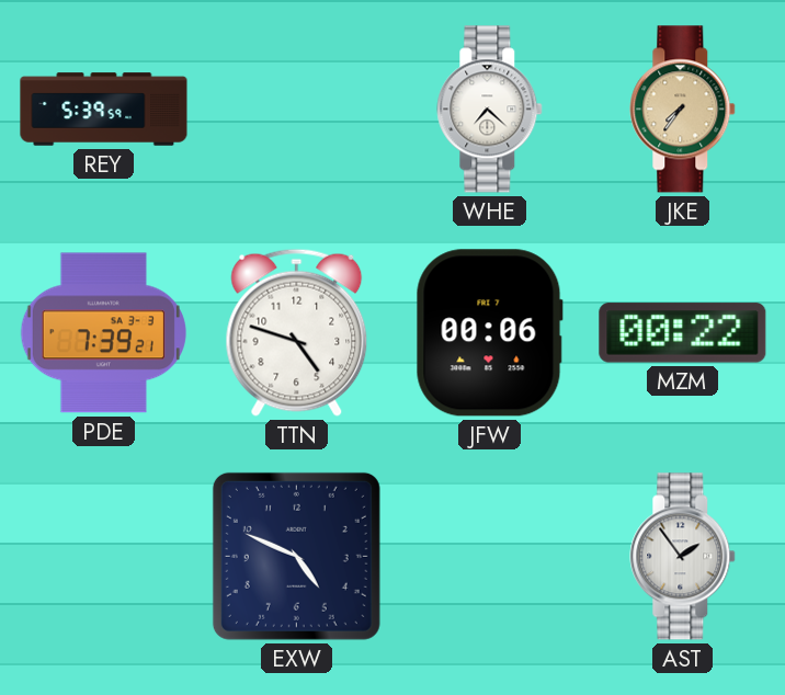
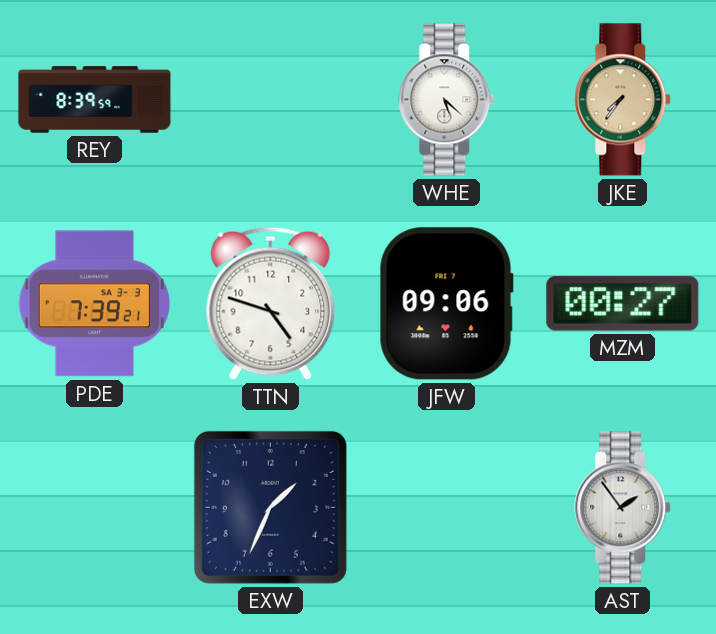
REY: 5:39 -> 8:39 (95, 100)
WHE: 7:22 -> 5:22 (447, 100)
JFW: 00:06 -> 09:06 (446, 304)
MZM: 00:22 -> 00:27 (623, 304)
EXW: 4:49 -> 1:34 (270, 507)
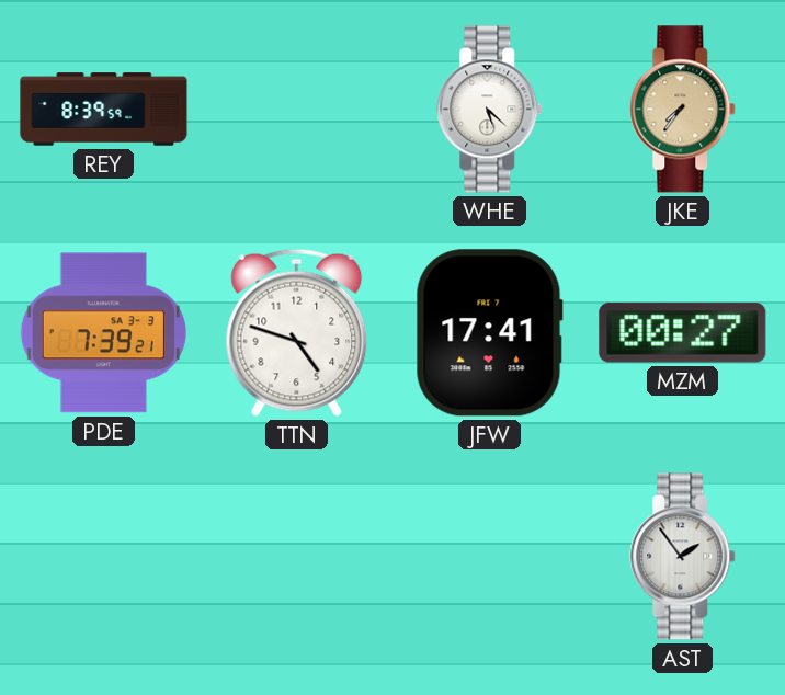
JFW: 09:06 -> 17:41 (489, 333)
EXW: 1:34 -> none (270, 507)
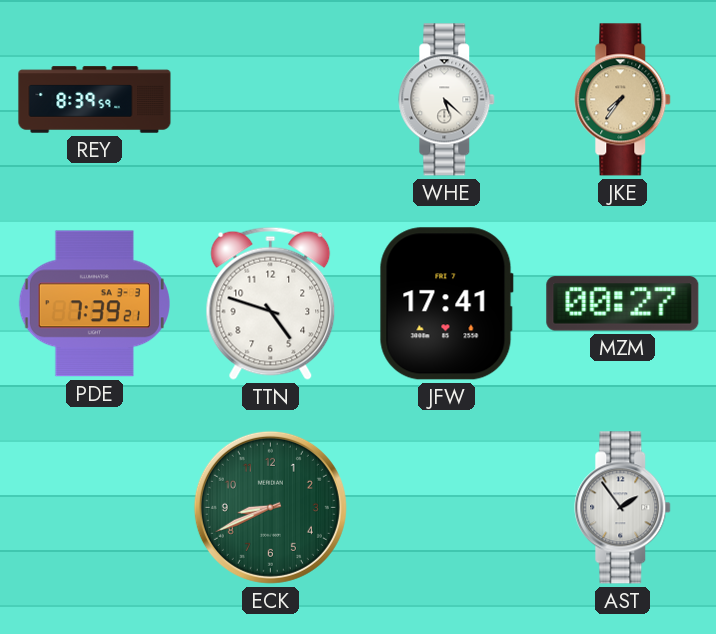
ECK: none -> 8:41 (270, 507)
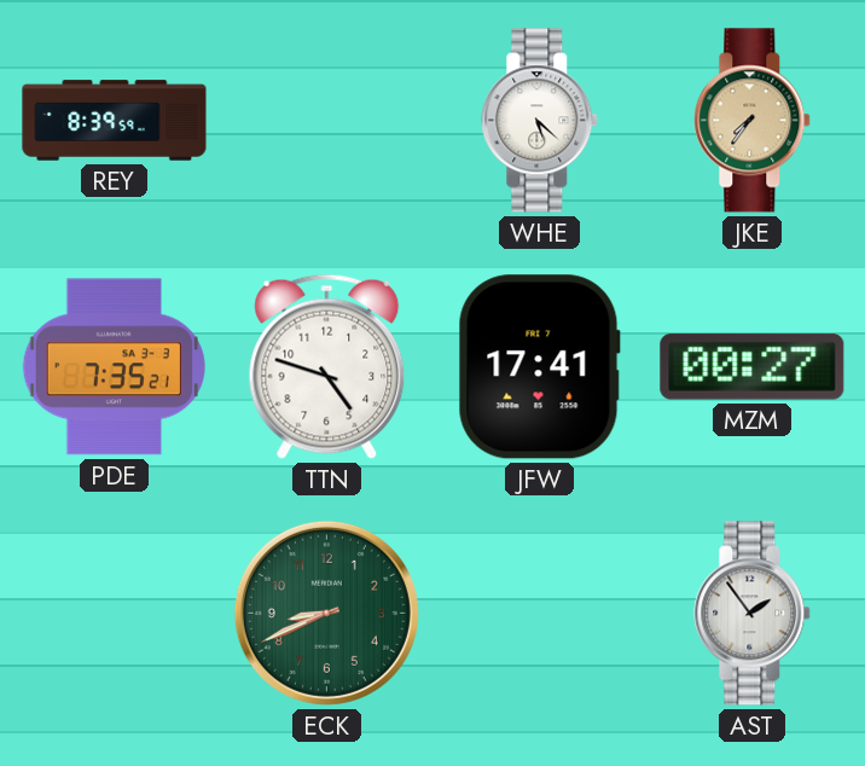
PDE: 7:39 -> 7:35 (114, 367)
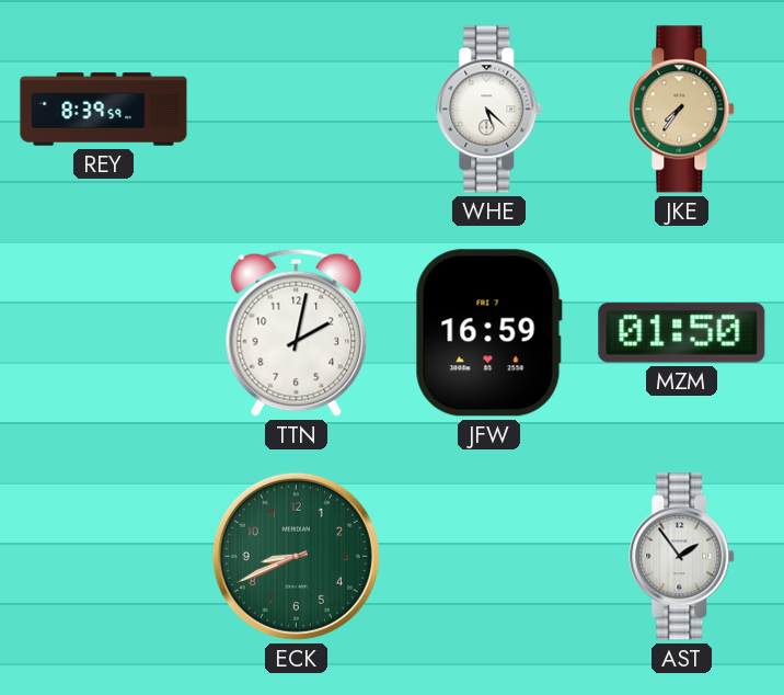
PDE: 7:35 -> none (114, 367)
TTN: 4:48 -> 2:02 (297, 332)
JFW: 17:41 -> 16:59 (488, 333)
MZM: 00:27 -> 01:50 (682, 333)
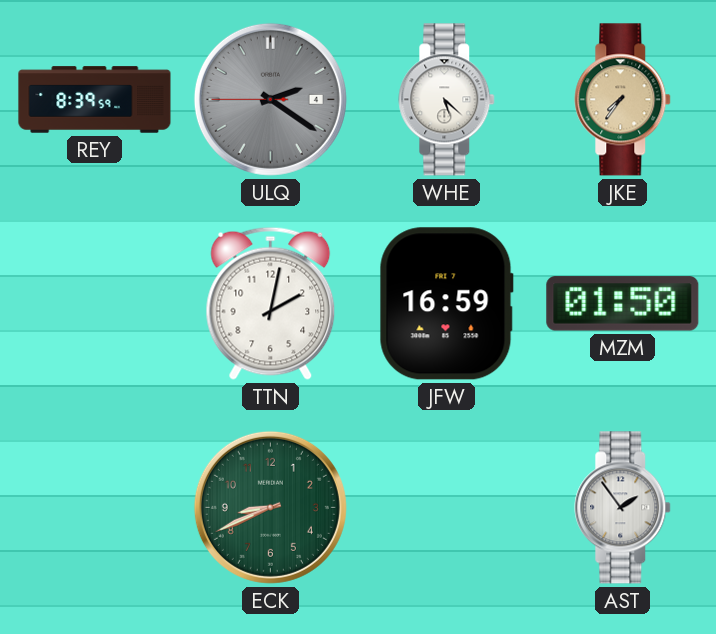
ULQ: none -> 2:20 (270, 99)
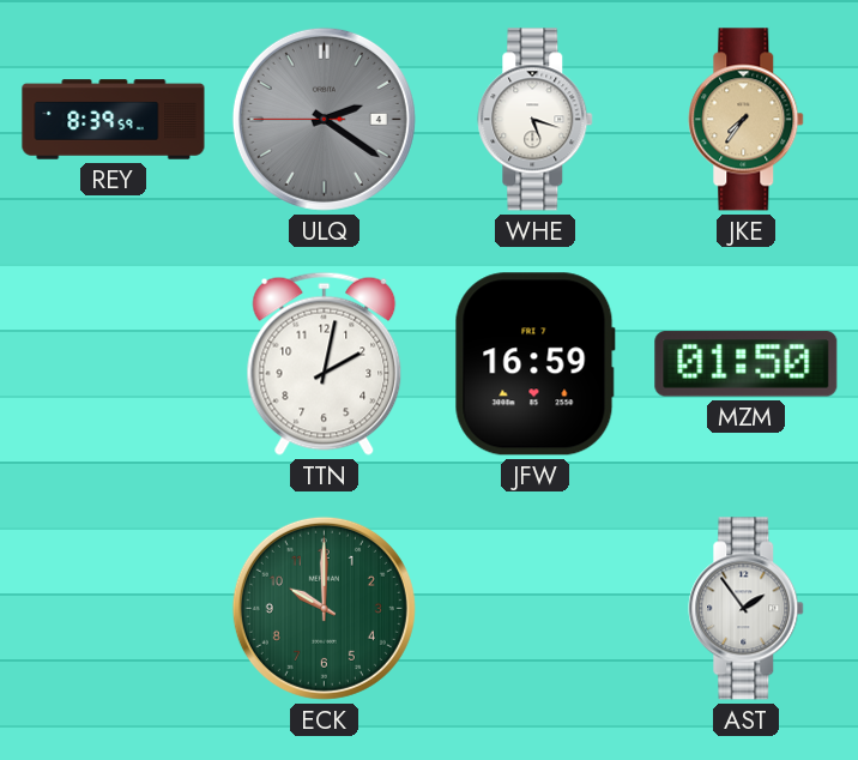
WHE: 5:22 -> 5:18 (536, 120)
ECK: 8:41 -> 10:00 (324, 608)
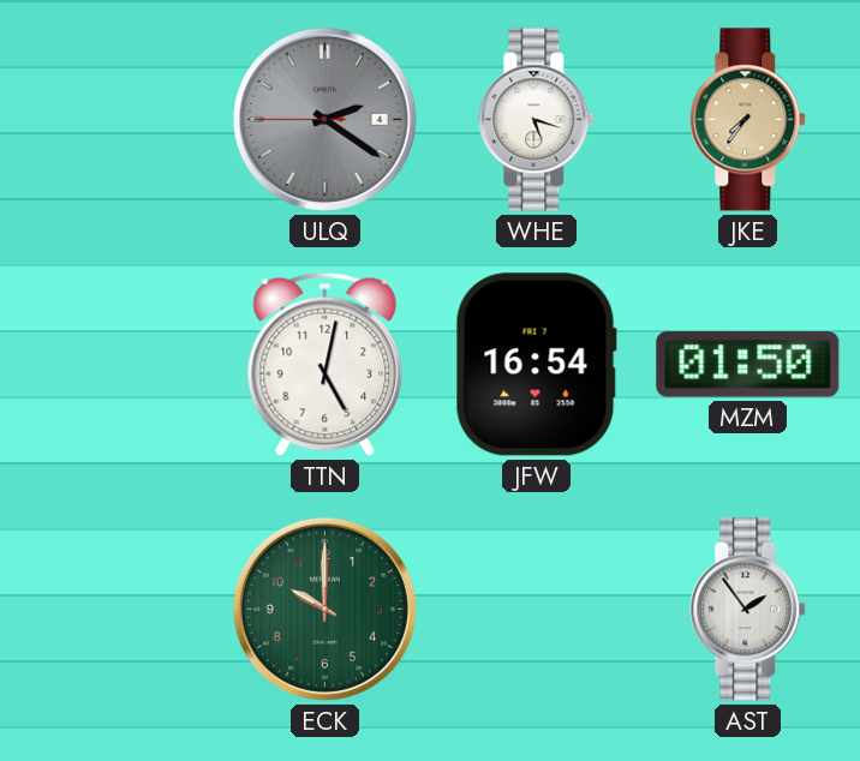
REY: 8:39 -> none (114, 120)
TTN: 2:02 -> 5:02 (326, 364)
JFW: 16:59 -> 16:54 (536, 365)
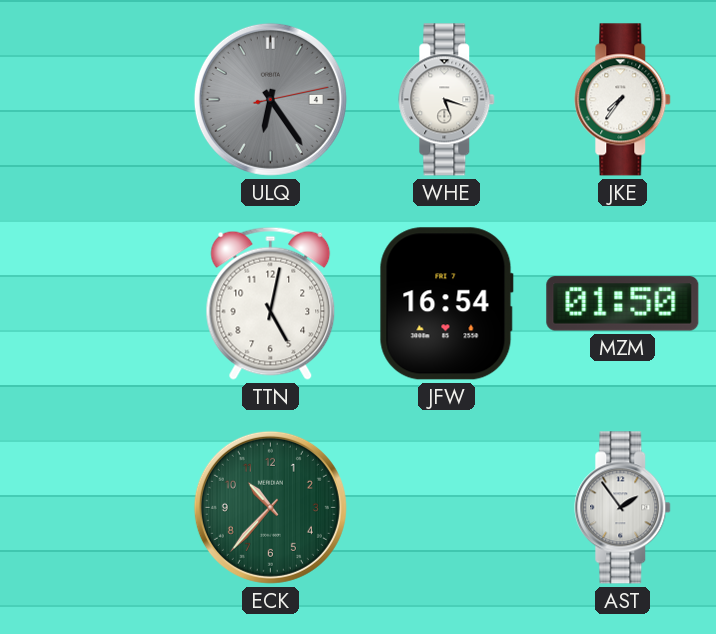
ULQ: 2:20 -> 6:24 (270, 99)
JKE dial: champagne -> white (623, 100)
ECK: 10:00 -> 10:37 (270, 507)
